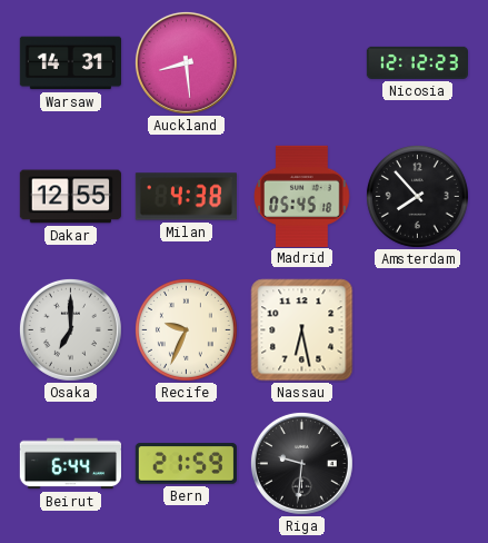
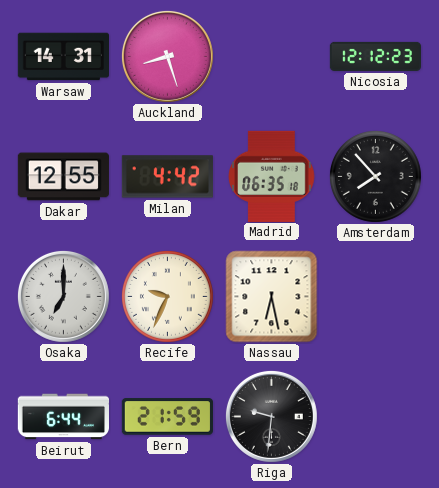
Auckland: 8:29 -> 8:27 (167, 56)
Milan: 4:38 -> 4:42 (167, 177)
Madrid: 05:45 -> 06:35 (272, 176)
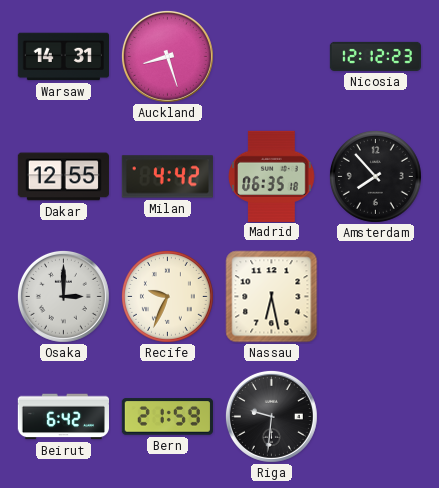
Osaka: 7:00 -> 3:00 (63, 296)
Beirut: 6:44 -> 6:42 (63, 417)
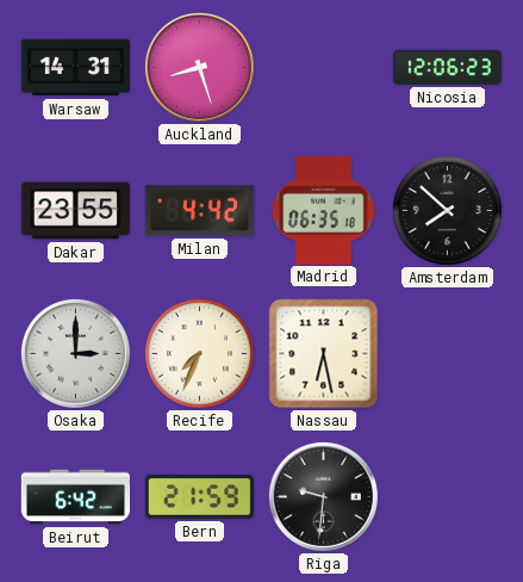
Nicosia: 12:12 -> 12:06 (448, 67)
Dakar: 12:55 -> 23:55 (75, 211)
Amsterdam: 7:53 -> 7:52 (447, 210)
Recife: 9:34 -> 7:34 (199, 353)
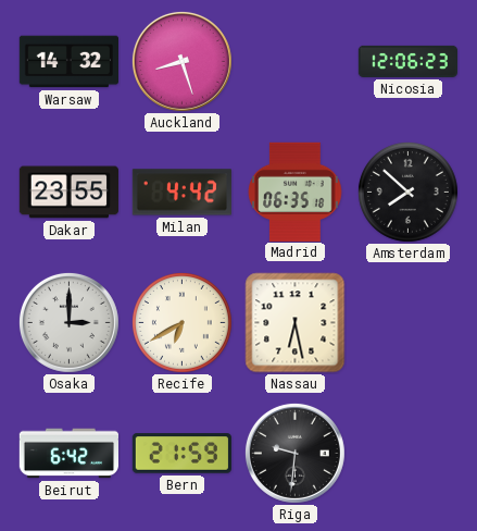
Warsaw: 14:31 -> 14:32 (68, 62)
Recife: 7:34 -> 6:40 (181, 322)
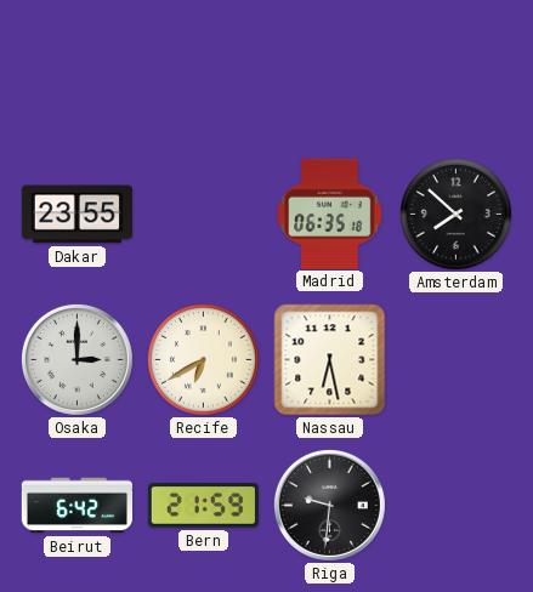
Warsaw: 14:32 -> none (68, 62)
Auckland: 8:27 -> none (181, 61)
Nicosia: 12:06 -> none (409, 61)
Milan: 4:42 -> none (181, 193)
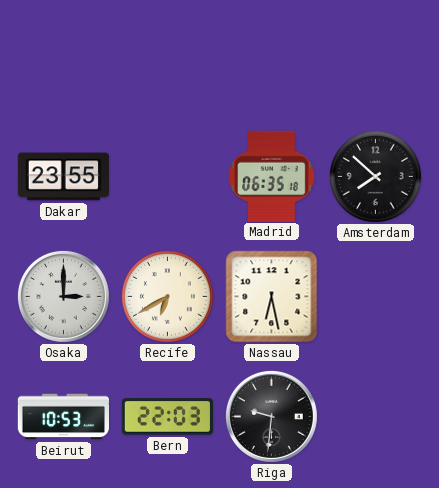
Beirut: 6:42 -> 10:53 (63, 417)
Bern: 21:59 -> 22:03 (167, 417)
